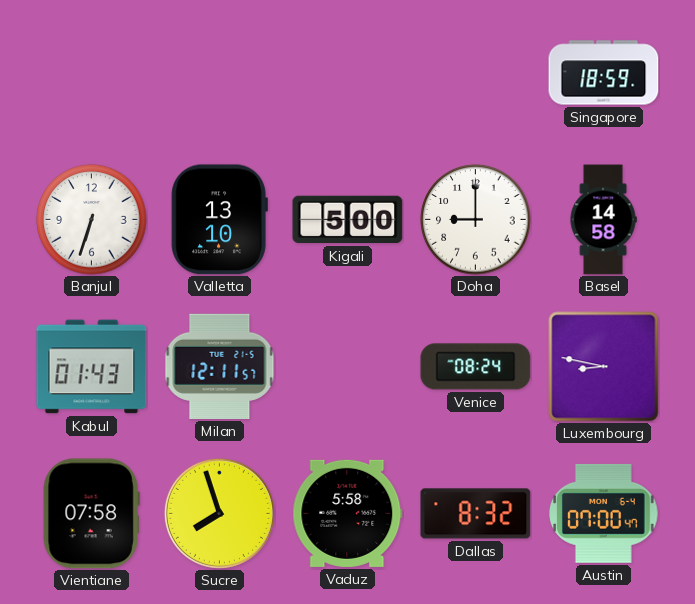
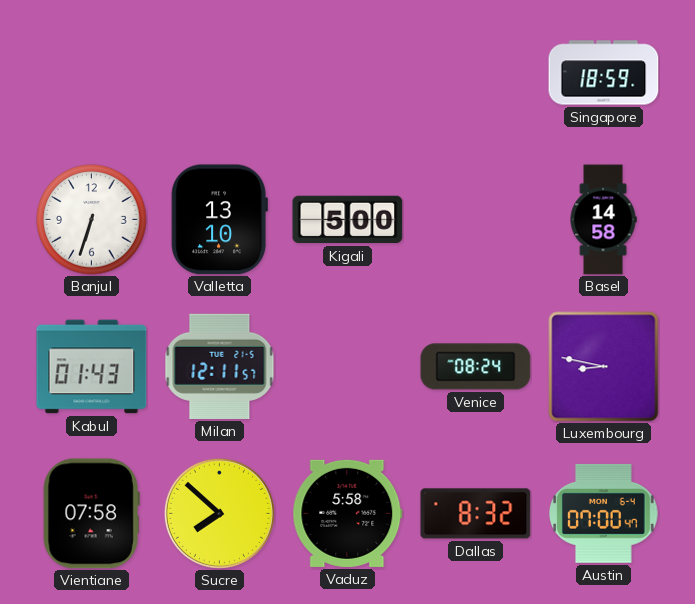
Doha: 9:00 -> none (476, 220)
Sucre: 7:57 -> 7:52 (219, 513)
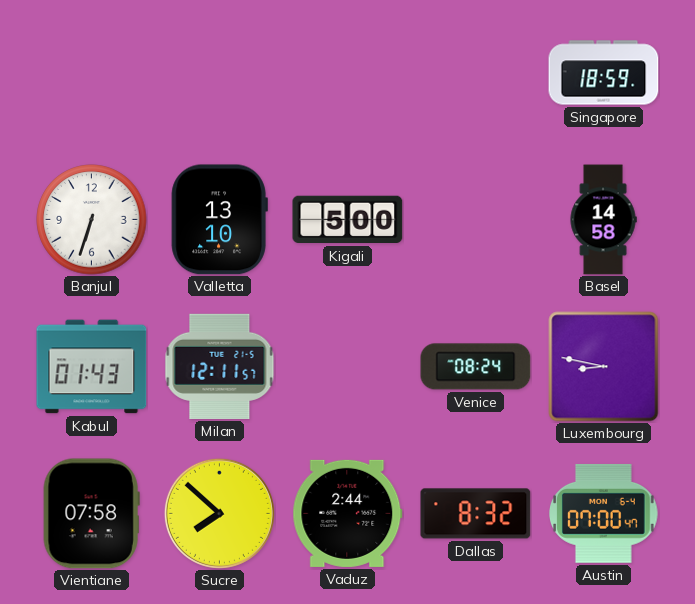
Vaduz: 5:58 -> 2:44 (348, 513)
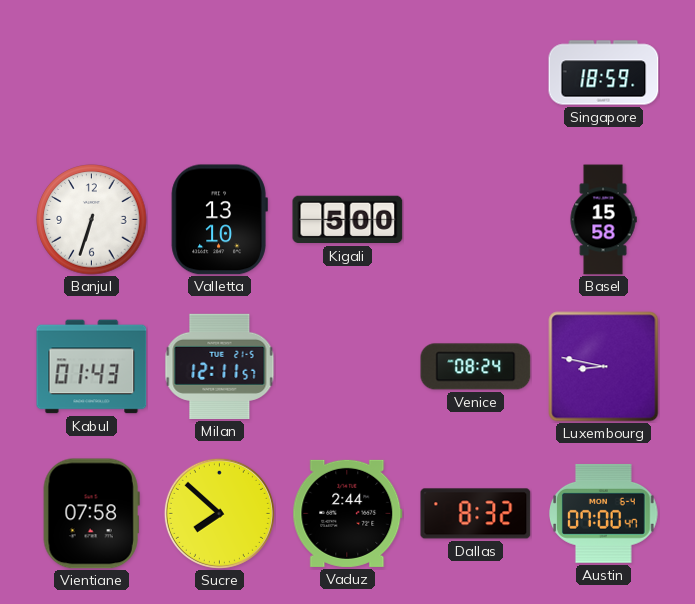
Basel: 14:58 -> 15:58 (603, 220)
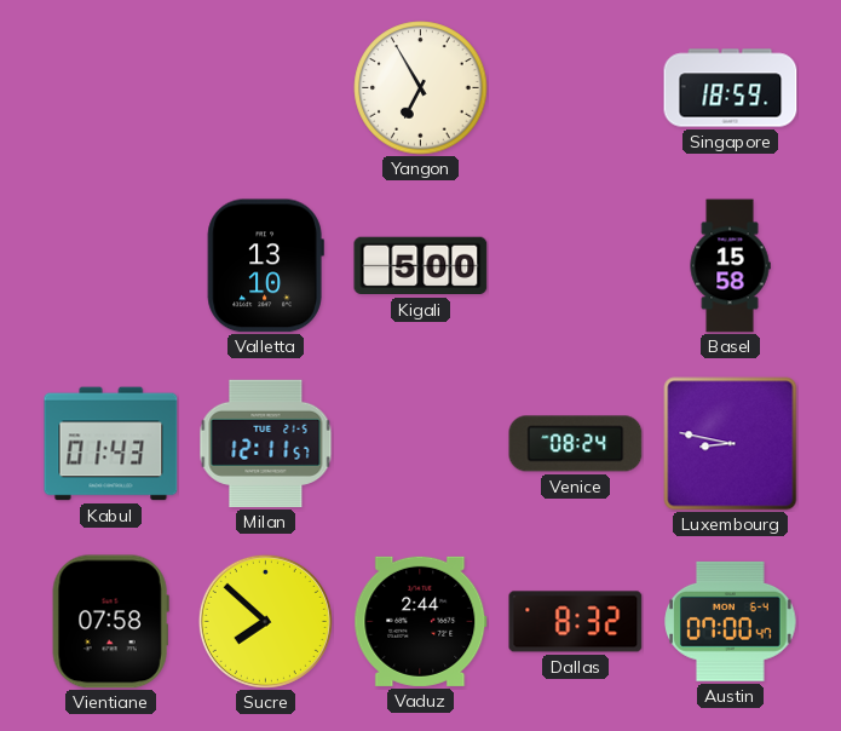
Yangon: none -> 6:55 (421, 88)
Banjul: 6:33 -> none (92, 220)
